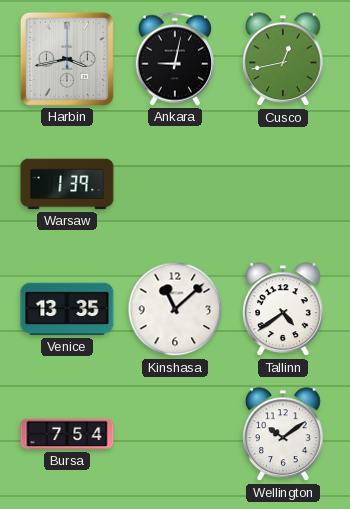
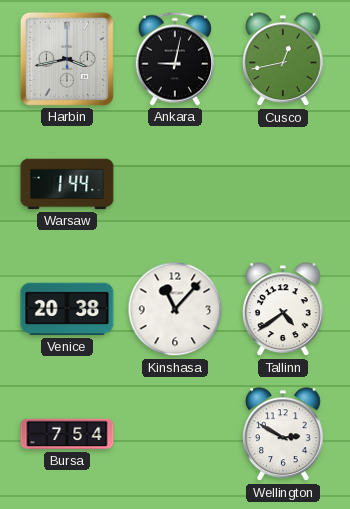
Warsaw: 1:39 -> 1:44 (67, 184)
Venice: 13:35 -> 20:38 (67, 309)
Kinshasa: 11:08 -> 11:07 (175, 309)
Wellington: 10:09 -> 2:50 (284, 435)
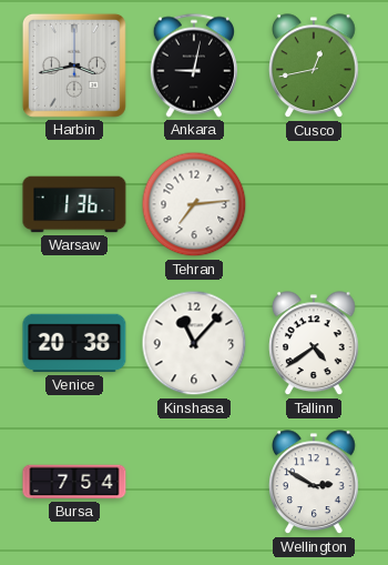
Warsaw: 1:44 -> 1:36 (74, 204)
Tehran: none -> 7:14 (194, 204)
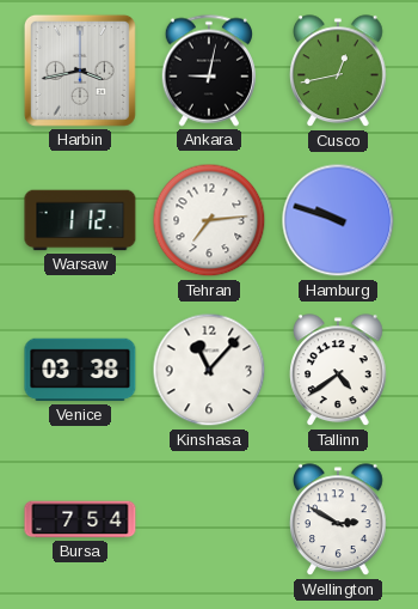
Warsaw: 1:36 -> 1:12 (80, 220)
Hamburg: none -> 9:48 (338, 220)
Venice: 20:38 -> 03:38 (80, 370)
